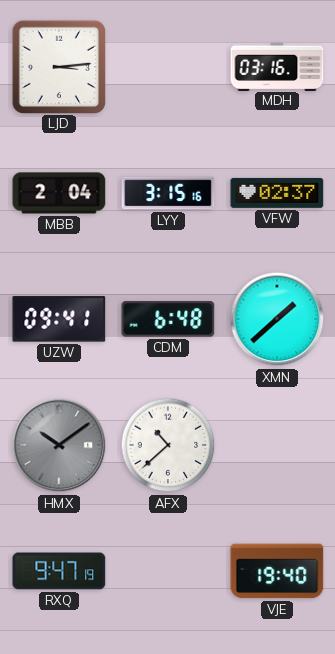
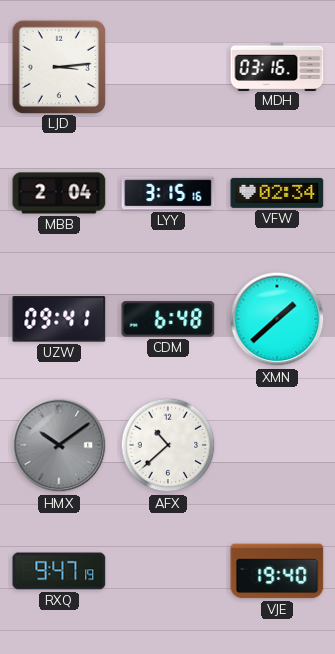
VFW: 02:37 -> 02:34 (277, 193)
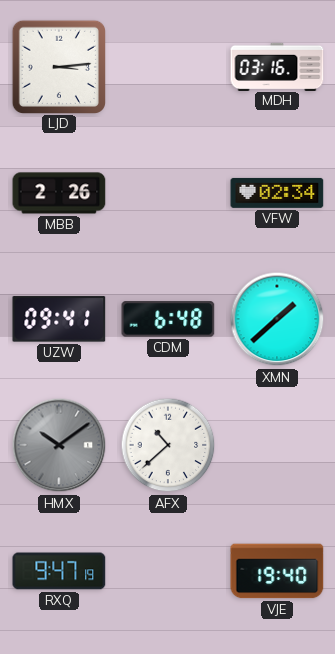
MBB: 2:04 -> 2:26 (59, 193)
LYY: 3:15 -> none (168, 193)
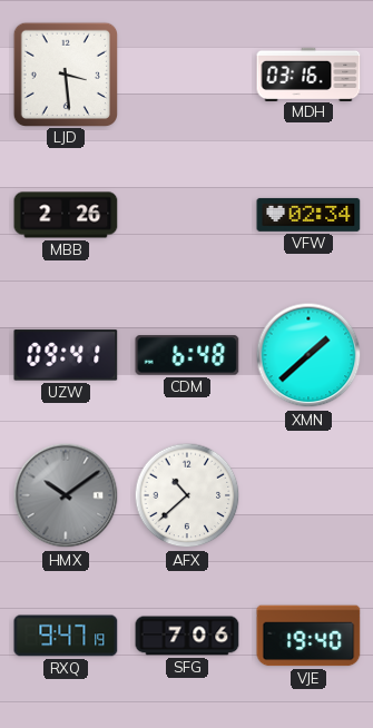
LJD: 3:14 -> 3:29 (65, 73)
SFG: none -> 7:06 (187, 636)
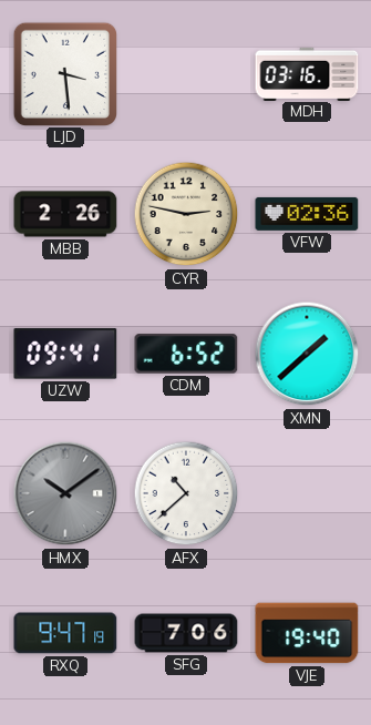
CYR: none -> 2:47 (186, 214)
VFW: 02:34 -> 02:36 (307, 214)
CDM: 6:48 -> 6:52 (186, 354)
